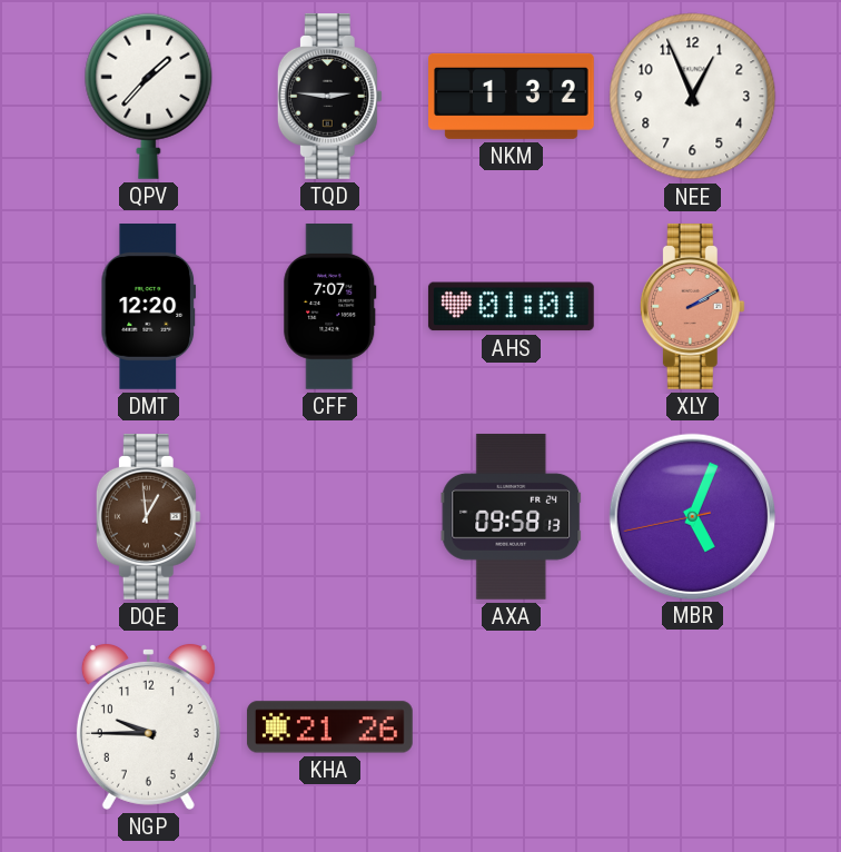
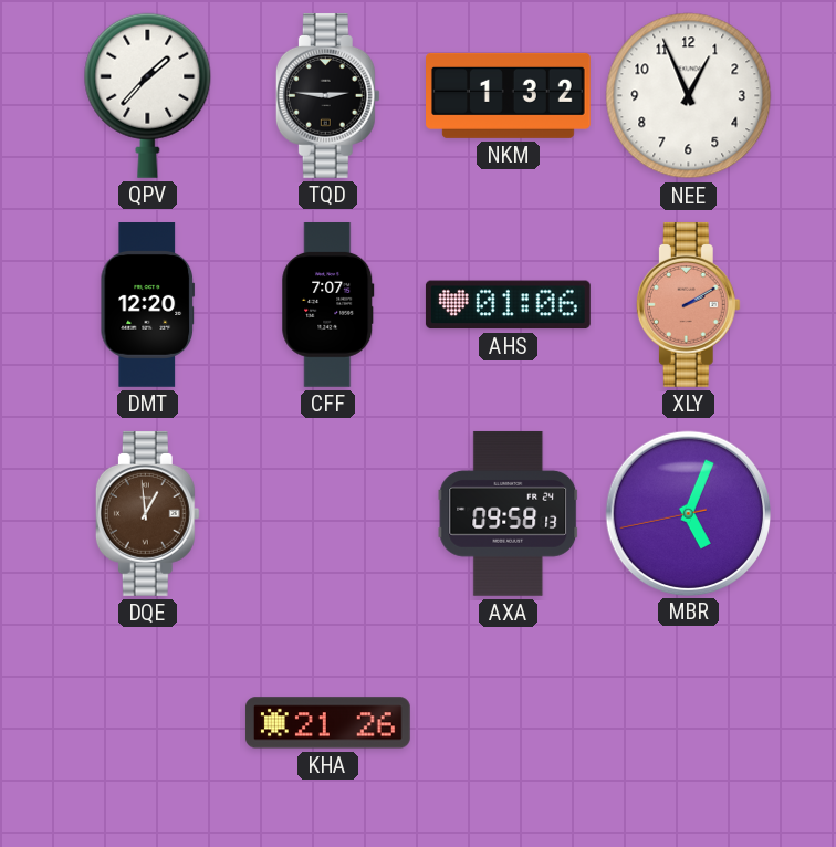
AHS: 01:01 -> 01:06 (508, 305)
NGP: 9:45 -> none (148, 727)
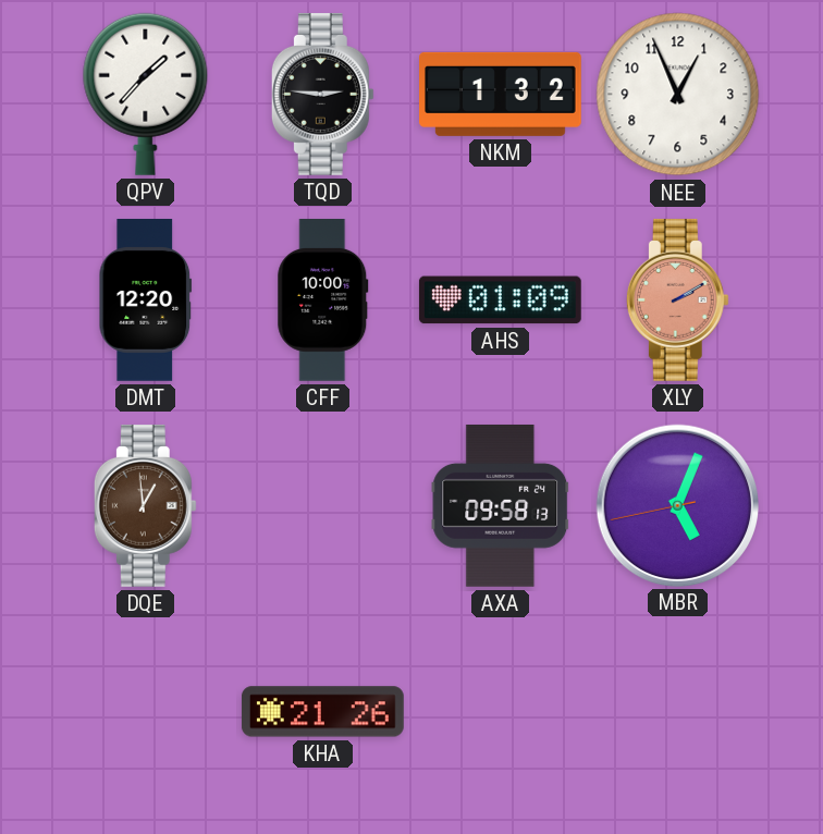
CFF: 7:07 -> 10:00 (323, 301)
AHS: 01:06 -> 01:09 (500, 301)
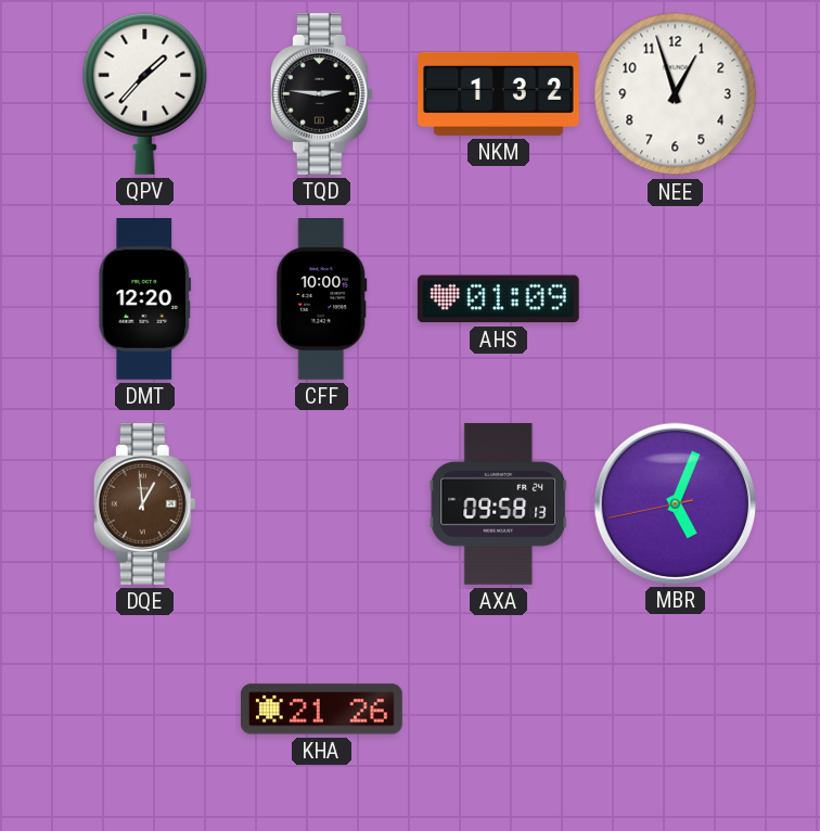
NEE: 12:56 -> 12:57 (676, 94)
XLY: 2:10 -> none (677, 299)
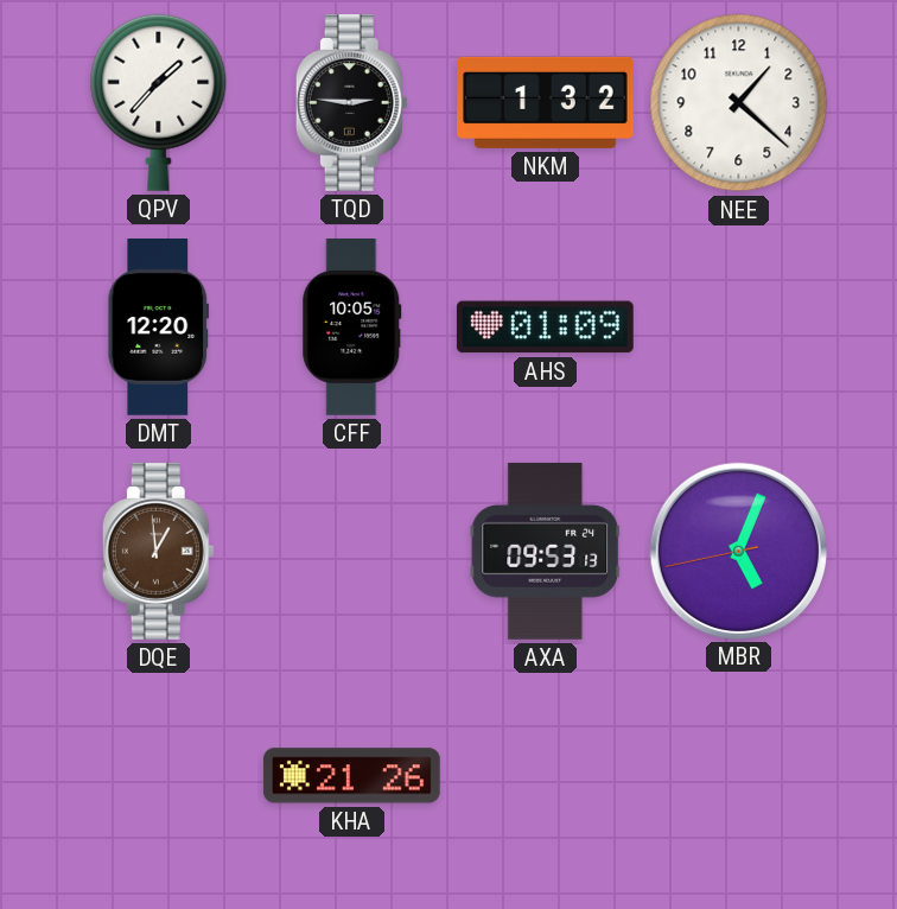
NEE: 12:57 -> 1:22 (739, 103)
CFF: 10:00 -> 10:05 (352, 328)
AXA: 09:58 -> 09:53 (546, 551)
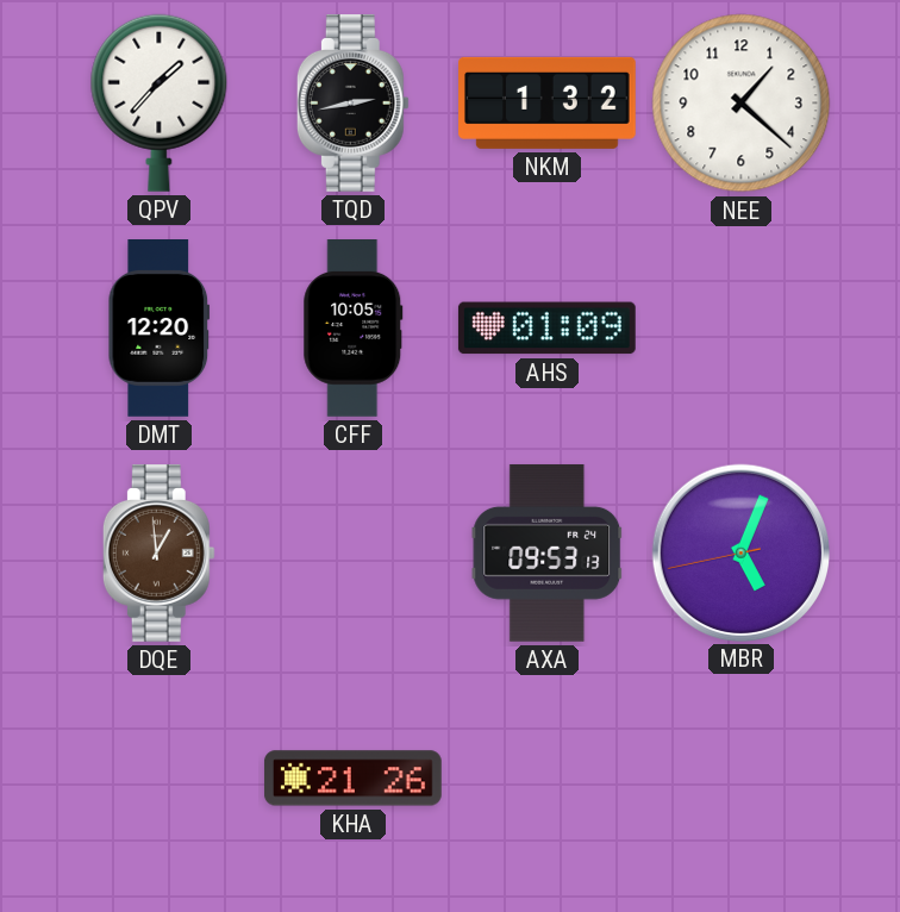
TQD: 2:46 -> 2:43 (352, 102)
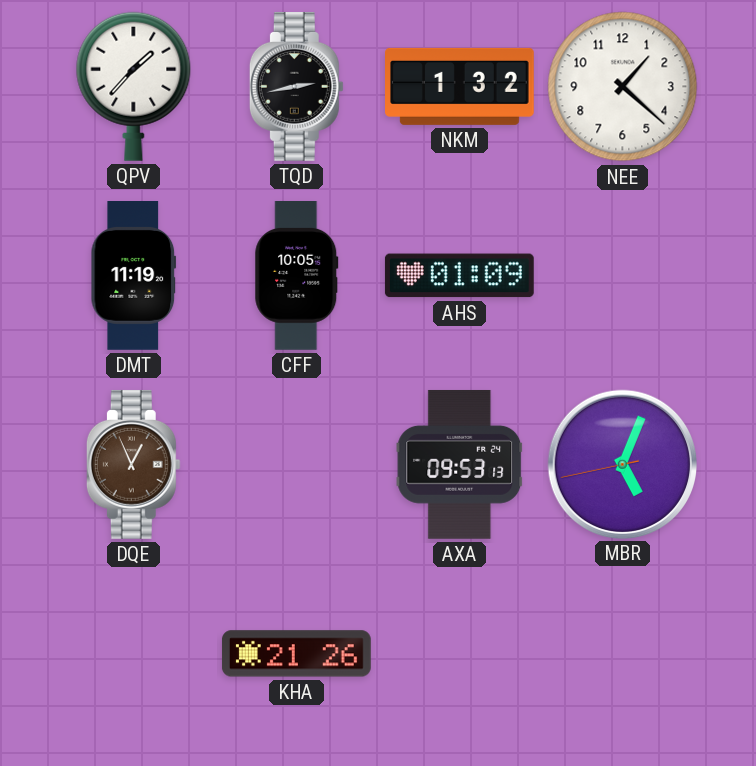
DMT: 12:20 -> 11:19 (134, 276)
DQE: 12:59 -> 12:56 (133, 464)
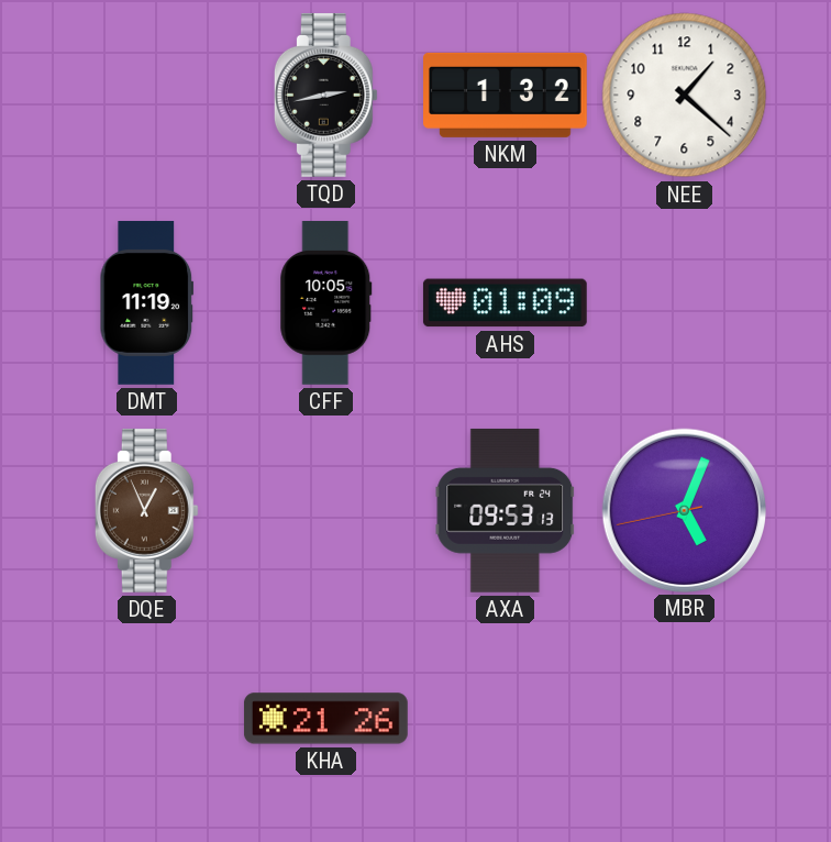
QPV: 1:37 -> none (134, 86)
